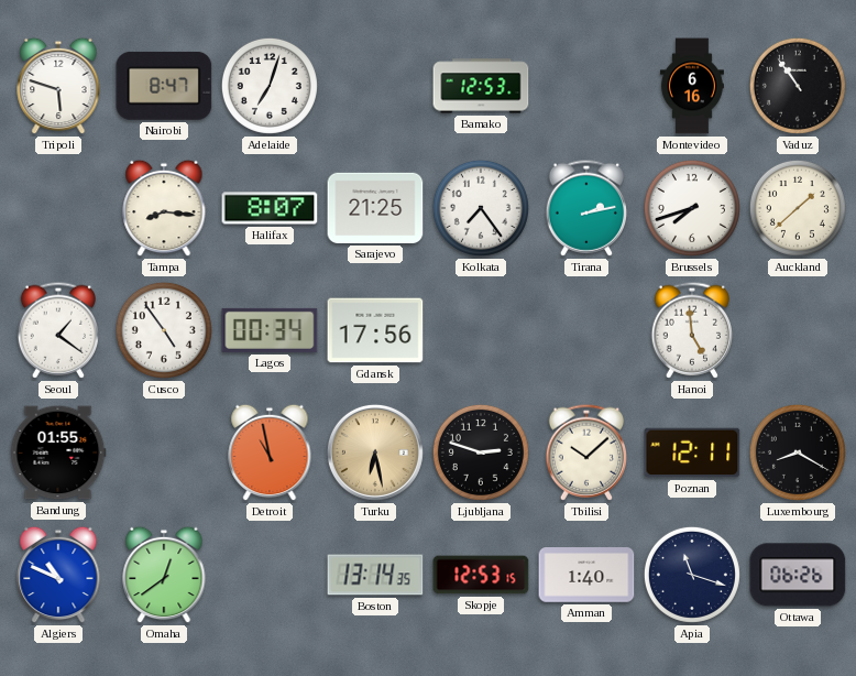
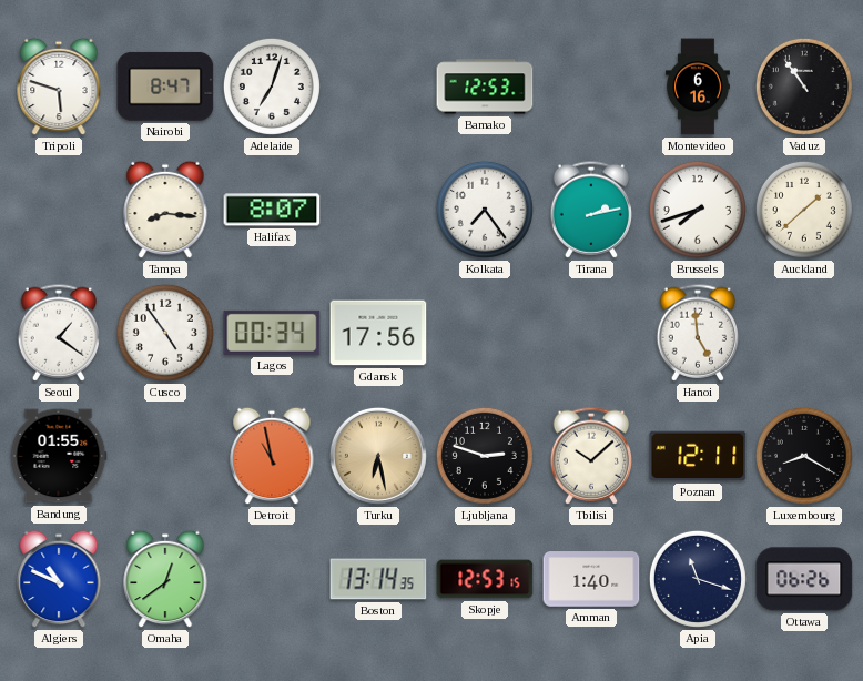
Sarajevo: 21:25 -> none (375, 208)
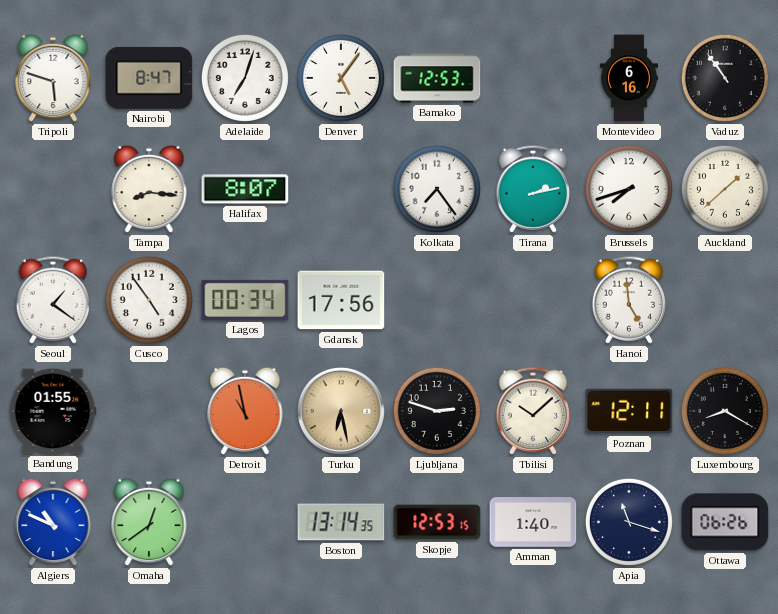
Denver: none -> 5:06 (341, 78)
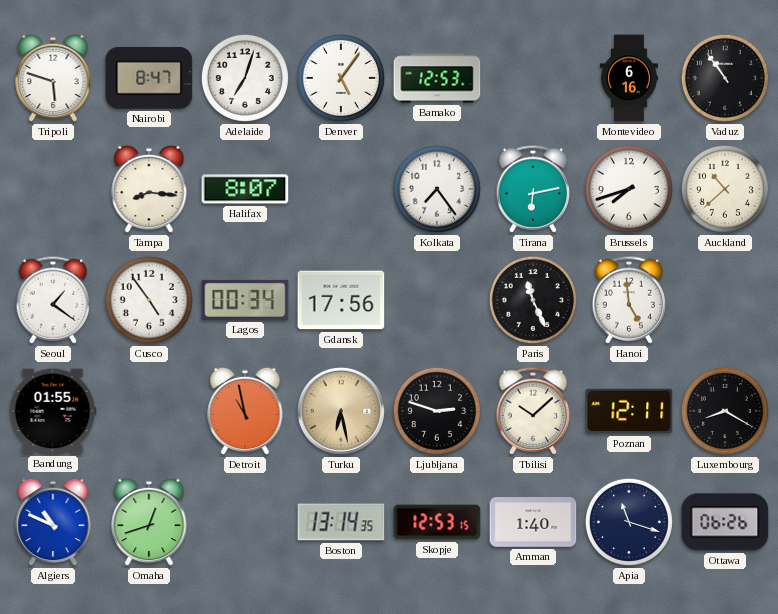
Tirana: 2:13 -> 6:13 (532, 189)
Auckland: 1:38 -> 10:38 (725, 189)
Paris: none -> 11:26 (533, 300)
Omaha: 12:39 -> 12:42 (149, 522)
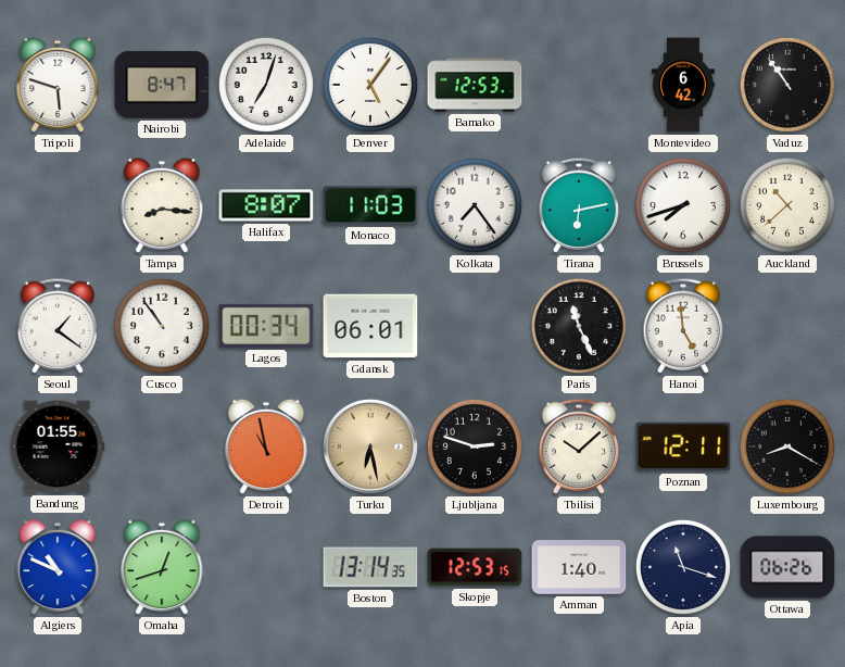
Montevideo: 6:16 -> 6:42 (683, 85)
Monaco: none -> 11:03 (370, 205)
Cusco: 4:54 -> 10:54 (162, 326)
Gdansk: 17:56 -> 06:01 (370, 326)
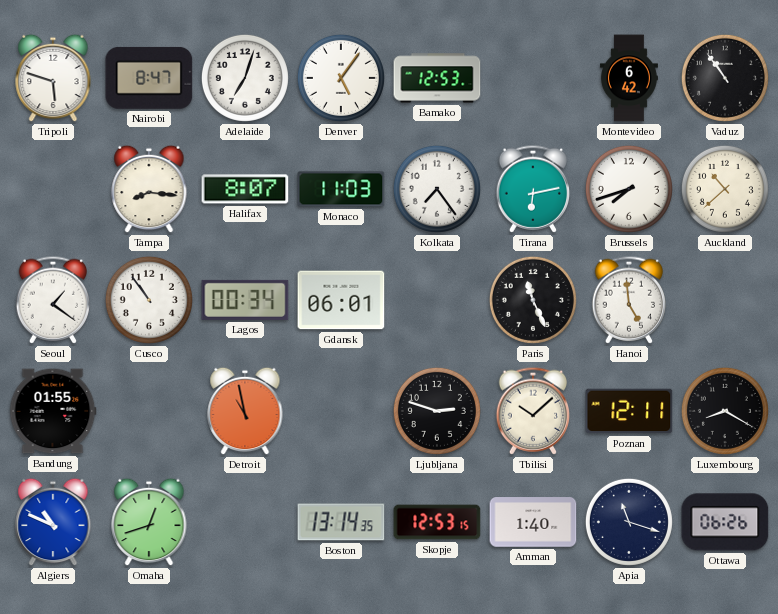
Turku: 6:28 -> none (370, 446)
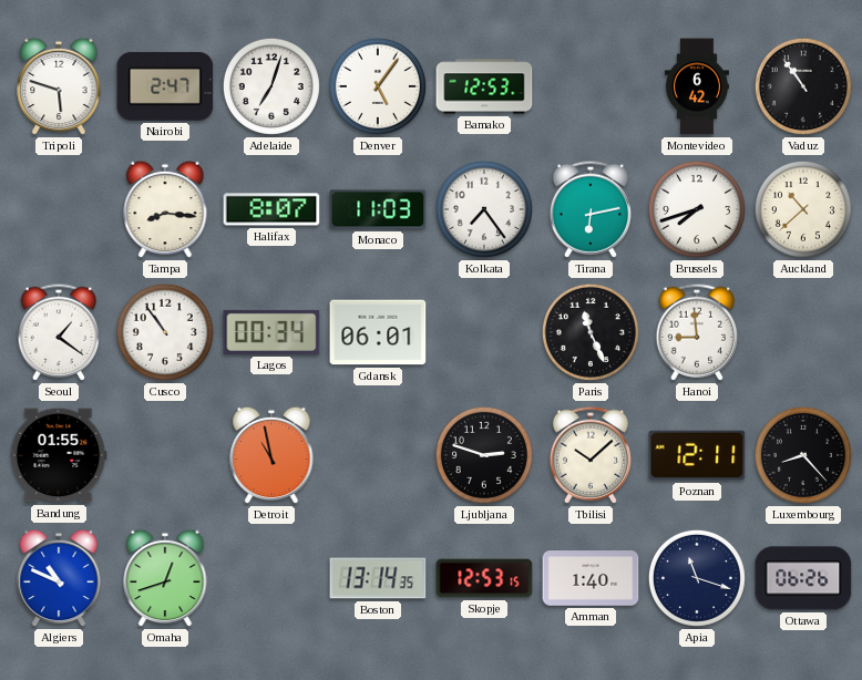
Nairobi: 8:47 -> 2:47 (165, 86)
Hanoi: 4:59 -> 8:59 (696, 332)
Luxembourg: 8:20 -> 8:23 (803, 455)
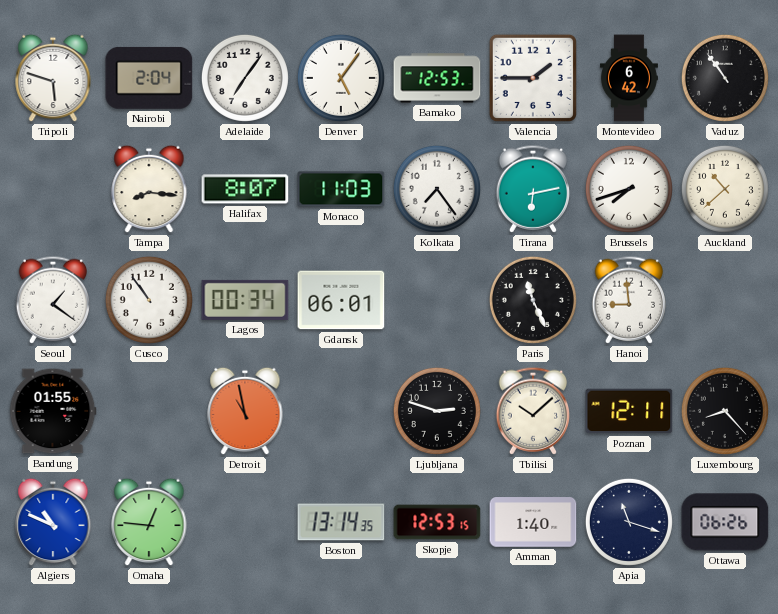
Nairobi: 2:47 -> 2:04 (149, 78)
Adelaide: 7:03 -> 7:06 (245, 78)
Valencia: none -> 1:45 (533, 78)
Omaha: 12:42 -> 12:46 (149, 522)
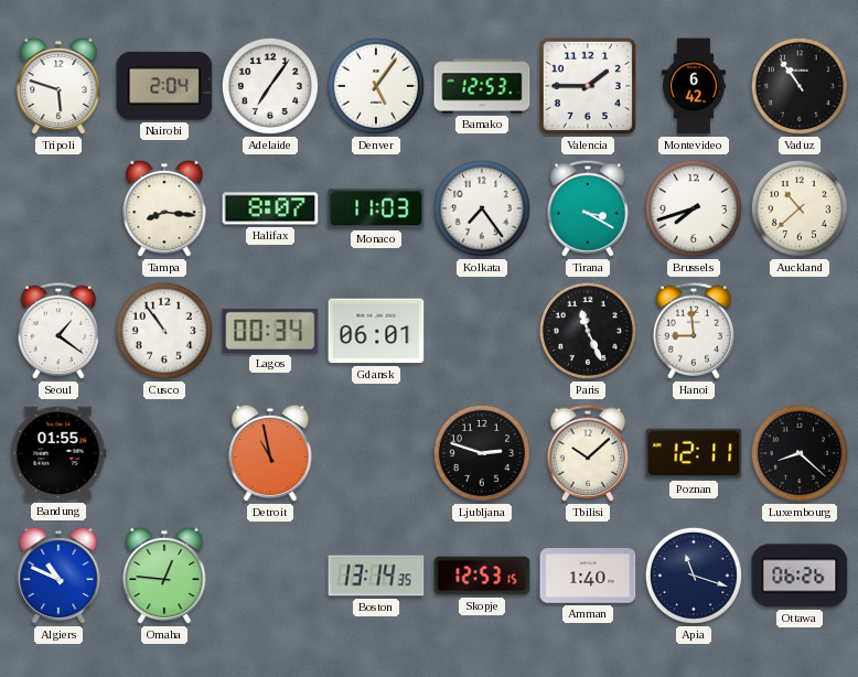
Tirana: 6:13 -> 3:20 (587, 208)
Luxembourg: 8:23 -> 8:22 (800, 453)
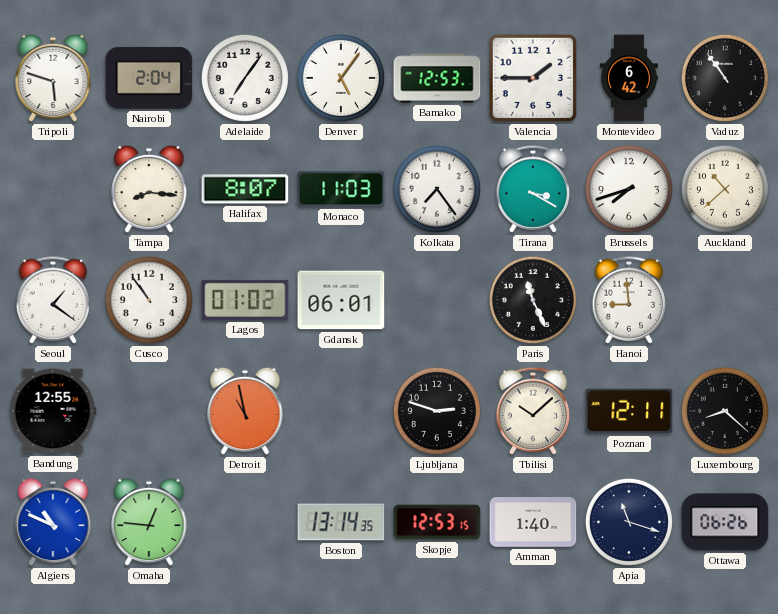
Lagos: 00:34 -> 01:02 (245, 300)
Bandung: 01:55 -> 12:55 (53, 411)
